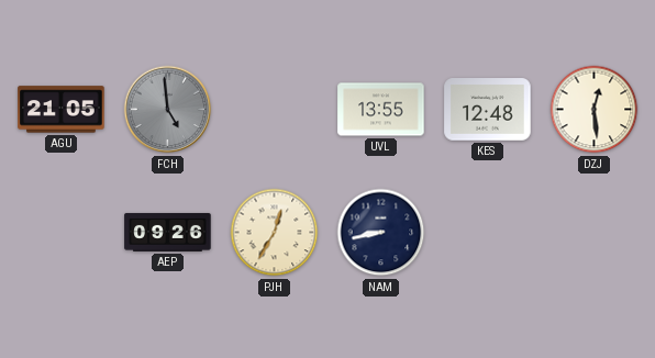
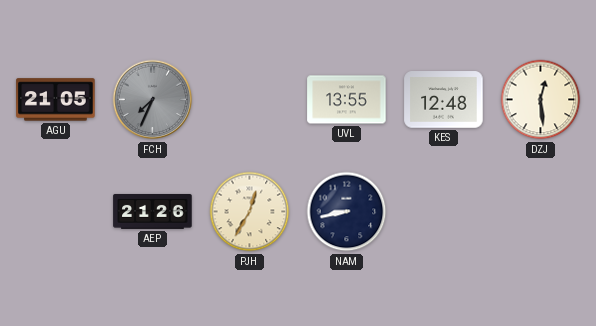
FCH: 4:59 -> 7:34 (153, 100)
AEP: 09:26 -> 21:26 (153, 211)
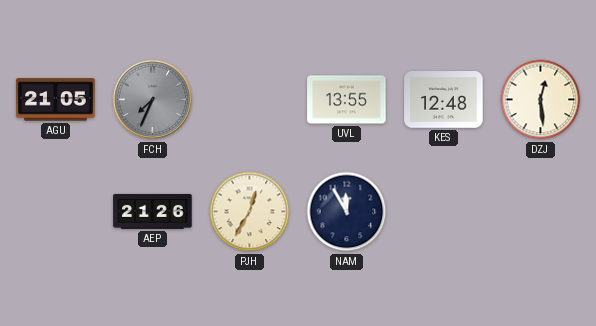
NAM: 8:43 -> 11:55 (347, 212)
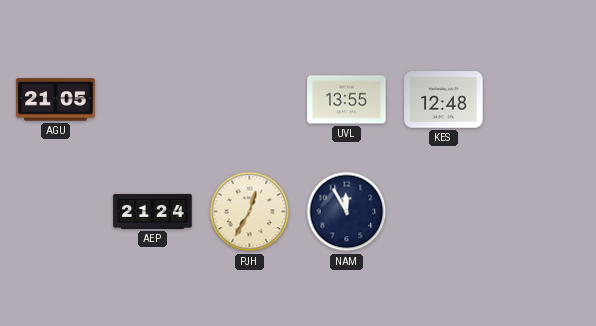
FCH: 7:34 -> none (153, 100)
DZJ: 12:29 -> none (541, 100)
AEP: 21:26 -> 21:24 (153, 211)
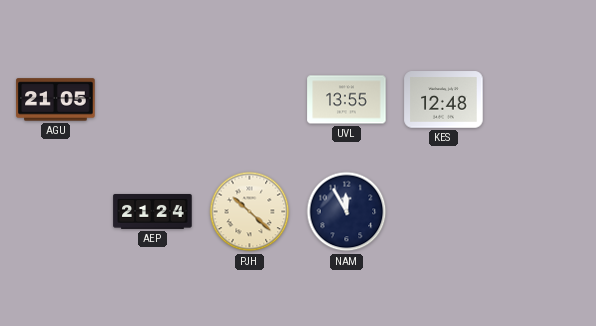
PJH: 12:35 -> 10:22 (250, 212)
